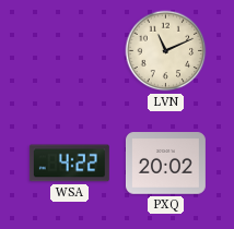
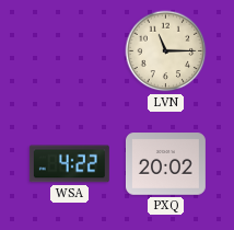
LVN: 11:11 -> 11:15 (166, 51)
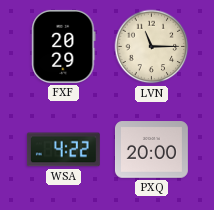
FXF: none -> 20:29 (64, 46)
PXQ: 20:02 -> 20:00 (151, 150)
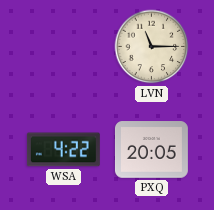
FXF: 20:29 -> none (64, 46)
PXQ: 20:00 -> 20:05 (151, 150)
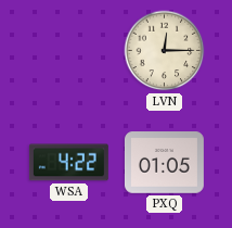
LVN: 11:15 -> 12:15 (165, 51)
PXQ: 20:05 -> 01:05 (164, 163)
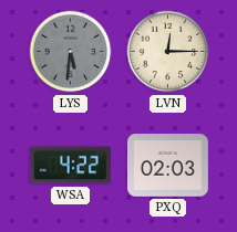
LYS: none -> 5:31 (71, 52)
PXQ: 01:05 -> 02:03 (167, 166)
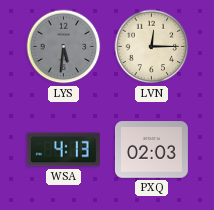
WSA: 4:22 -> 4:13 (63, 150)
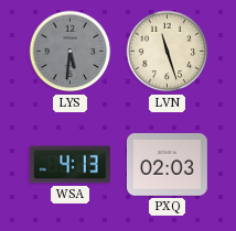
LVN: 12:15 -> 11:27 (168, 52)
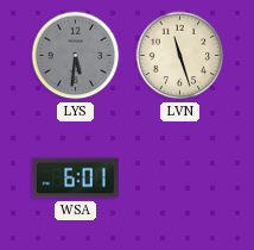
WSA: 4:13 -> 6:01 (75, 179)
PXQ: 02:03 -> none (167, 165)
